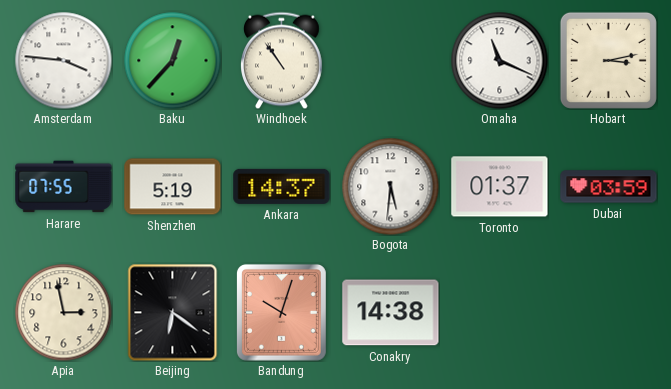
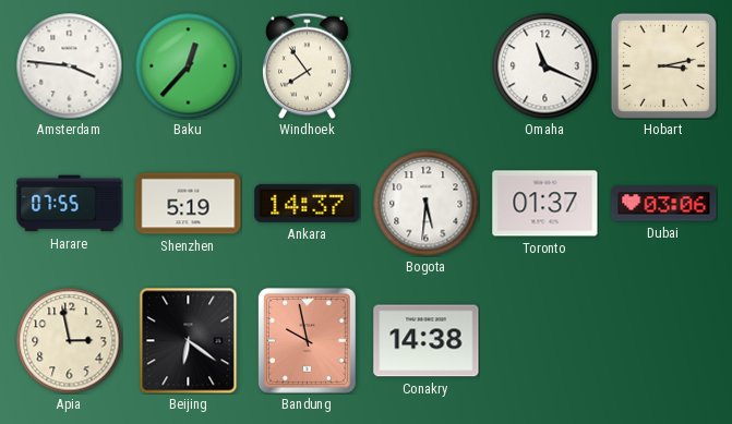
Windhoek: 10:54 -> 7:54 (308, 65)
Dubai: 03:59 -> 03:06 (664, 204)
Bandung: 10:03 -> 9:58 (307, 340)
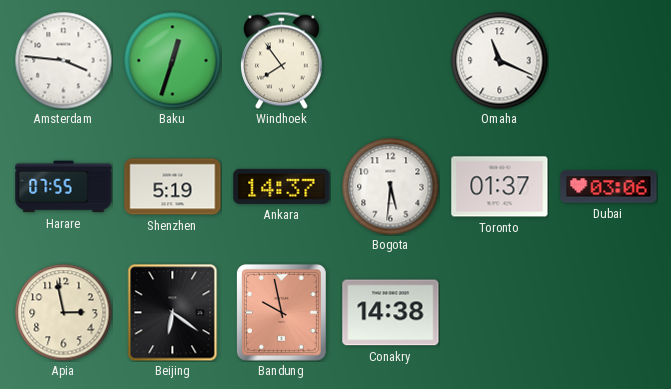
Baku: 12:37 -> 12:33 (172, 60)
Hobart: 3:13 -> none (663, 65)
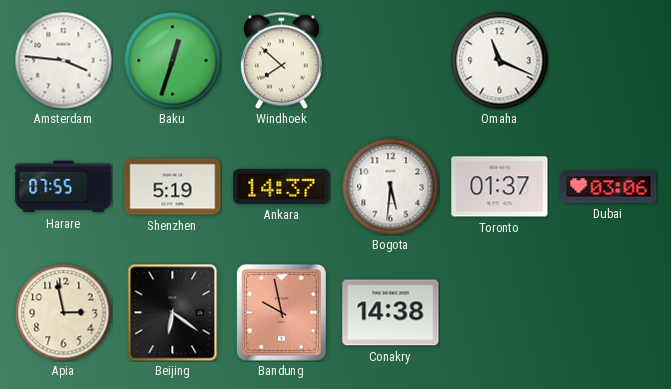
Windhoek: 7:54 -> 7:52 (282, 60)
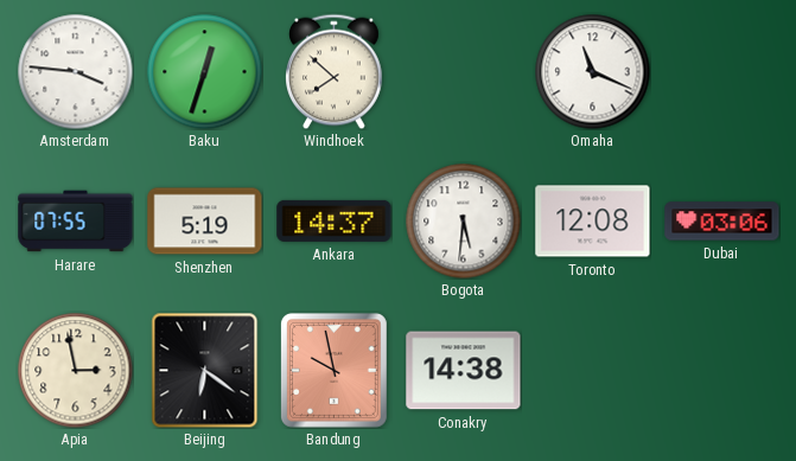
Toronto: 01:37 -> 12:08 (593, 222)
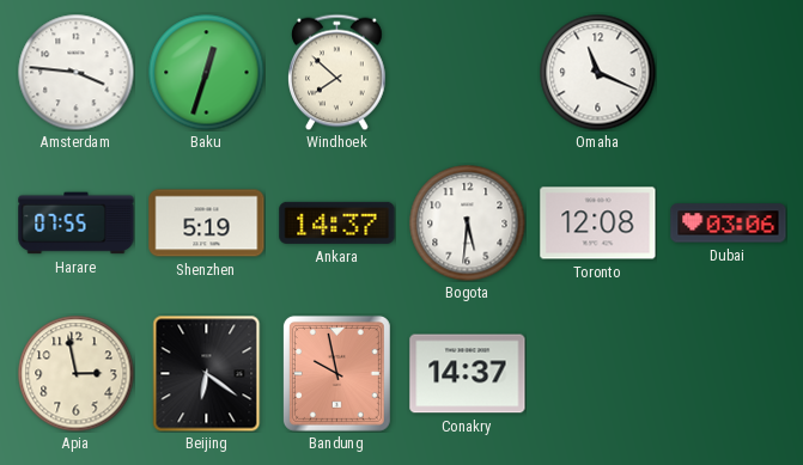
Conakry: 14:38 -> 14:37 (468, 374)
